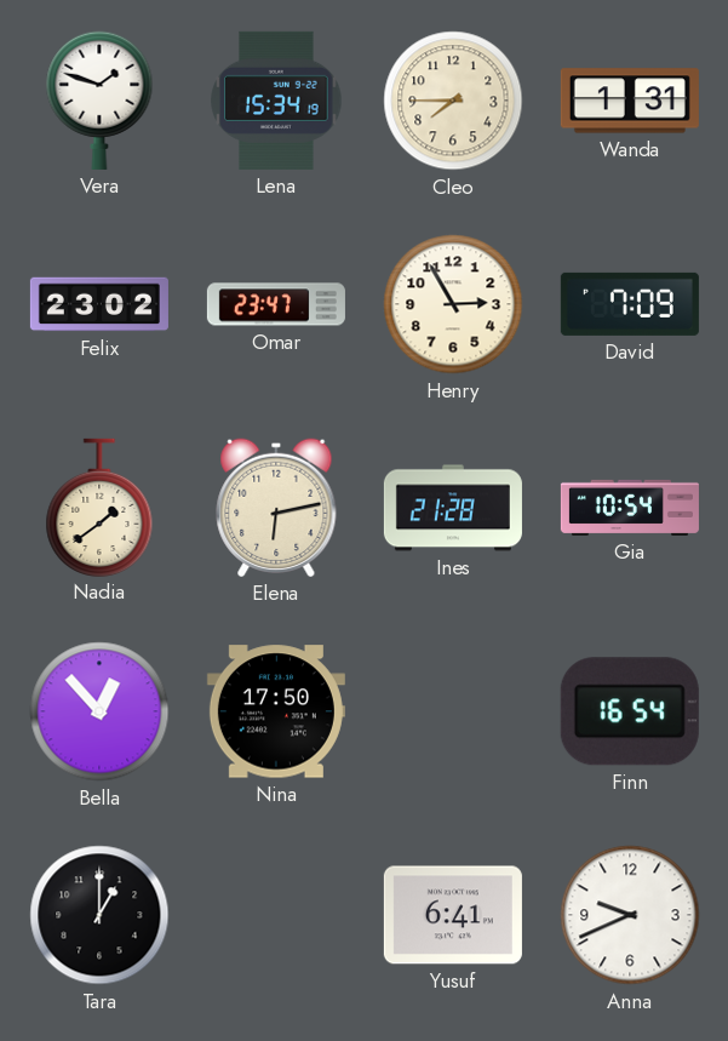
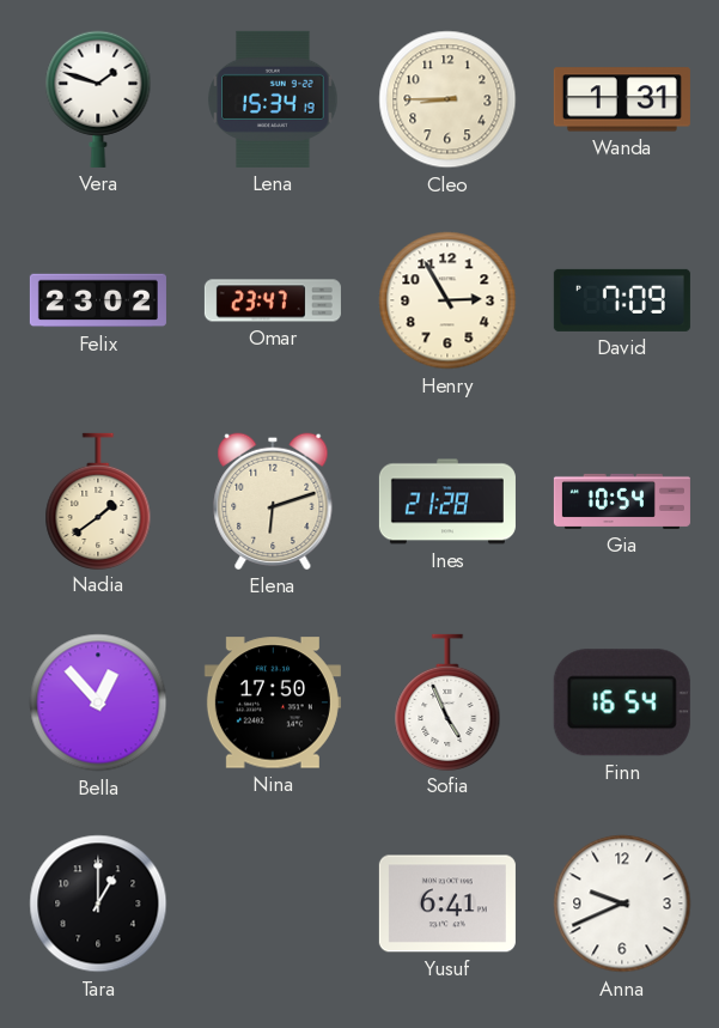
Cleo: 7:45 -> 8:45 (447, 99)
Elena: 6:13 -> 6:12 (273, 501)
Sofia: none -> 4:56 (447, 701)
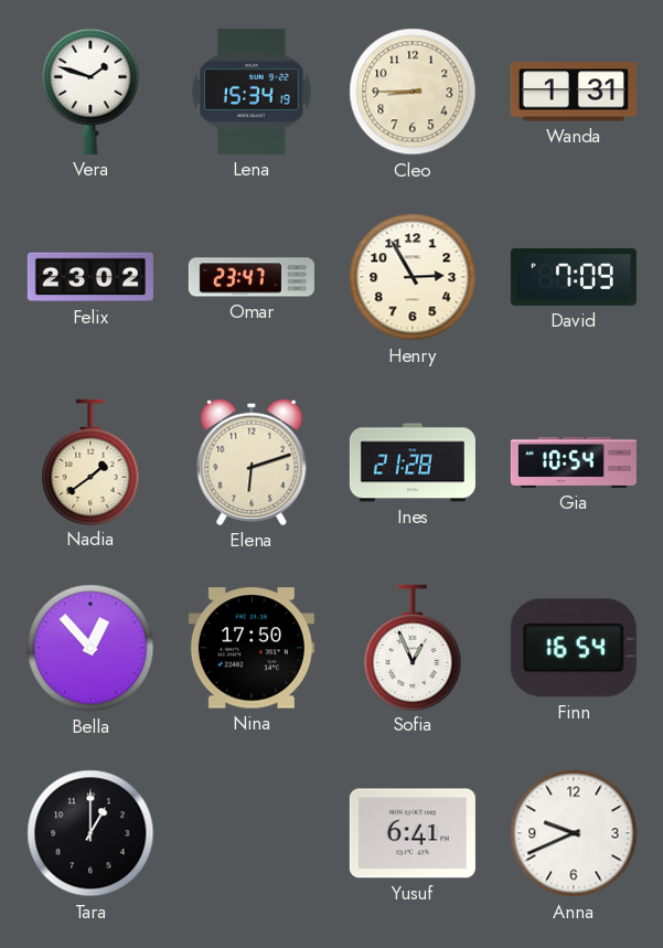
Sofia: 4:56 -> 12:56 (413, 647)
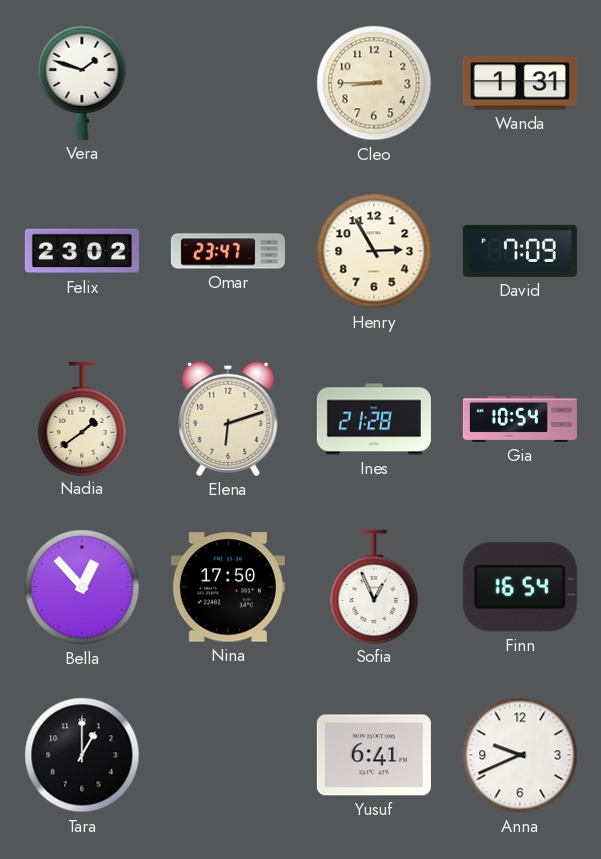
Lena: 15:34 -> none (252, 92)
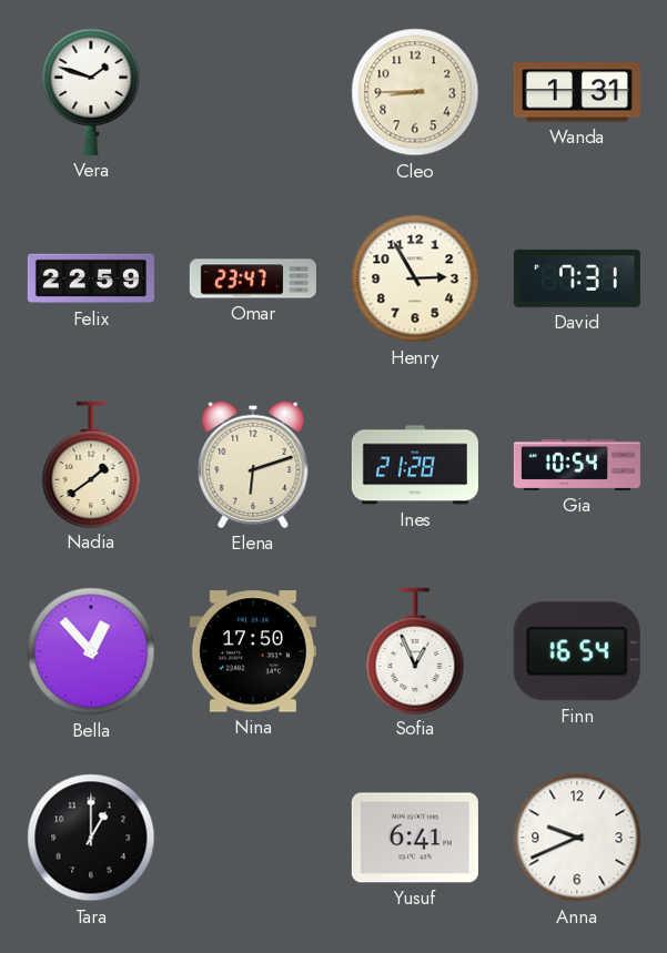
Felix: 23:02 -> 22:59 (91, 278)
David: 7:09 -> 7:31 (577, 278)
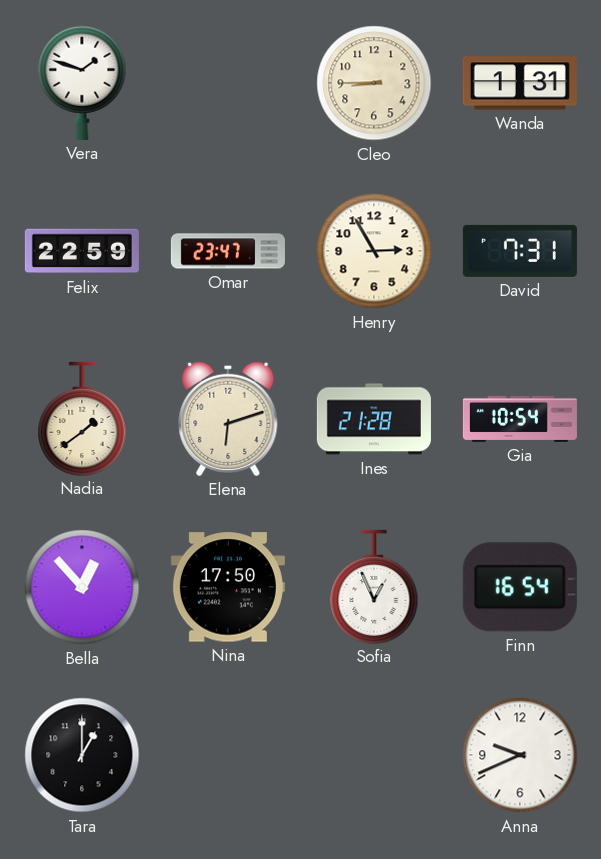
Yusuf: 6:41 -> none (415, 838)
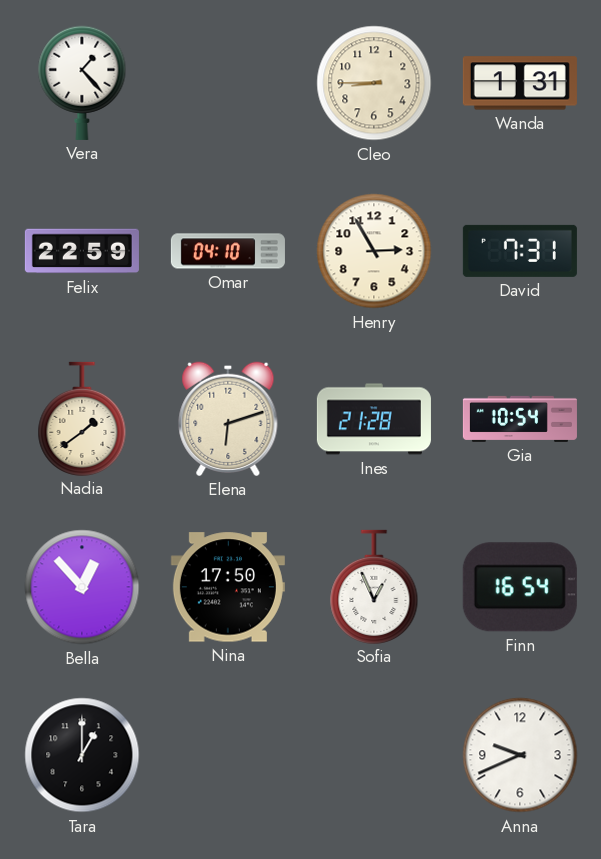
Vera: 1:48 -> 1:23 (82, 83)
Omar: 23:47 -> 04:10 (228, 251)
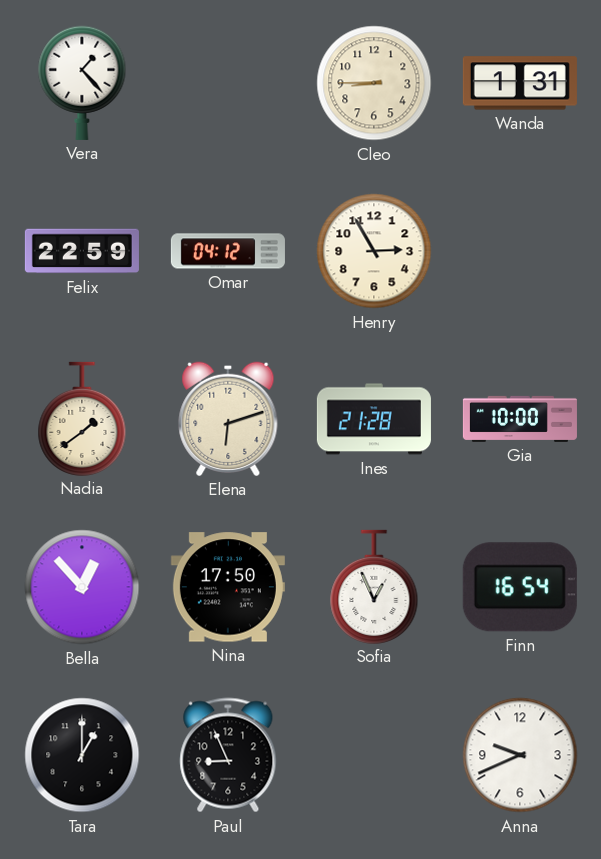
Omar: 04:10 -> 04:12 (228, 251)
David: 7:31 -> none (520, 251)
Gia: 10:54 -> 10:00 (520, 419)
Paul: none -> 8:56 (228, 755)
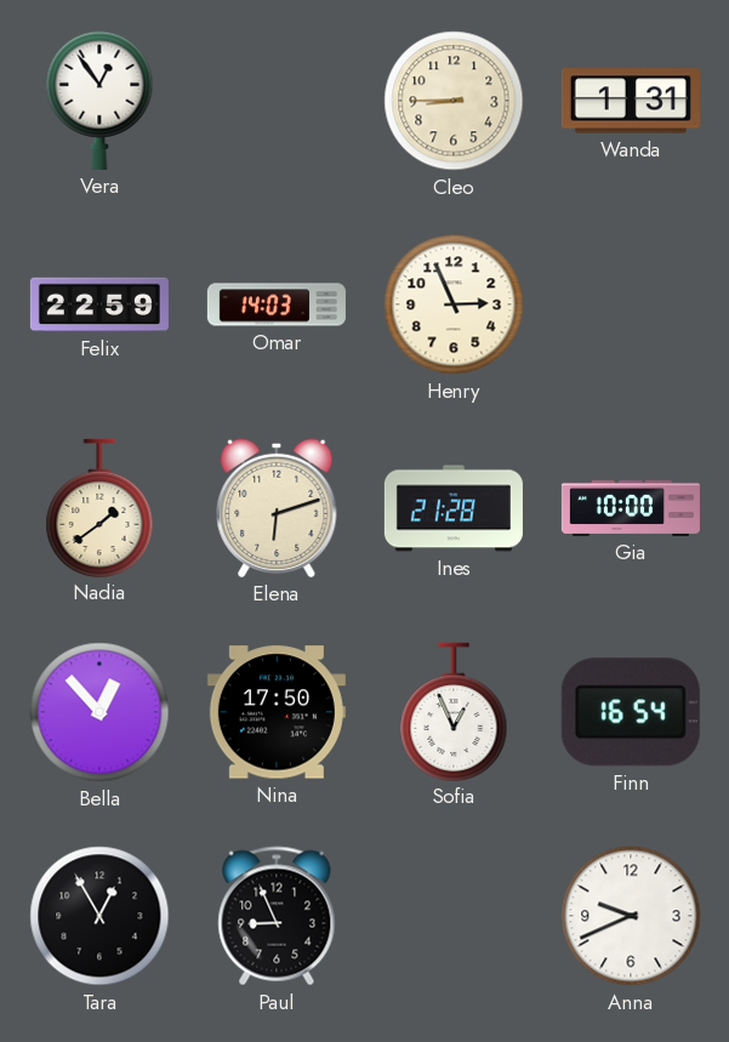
Vera: 1:23 -> 12:54 (99, 101)
Omar: 04:12 -> 14:03 (277, 304)
Henry: 2:55 -> 2:56 (454, 304)
Tara: 1:00 -> 12:55 (99, 916)
